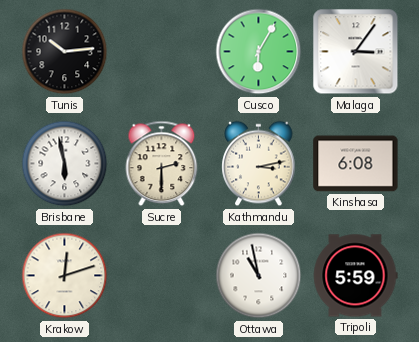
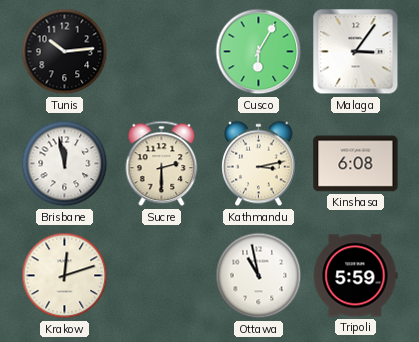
Brisbane: 5:58 -> 11:58 (65, 164)
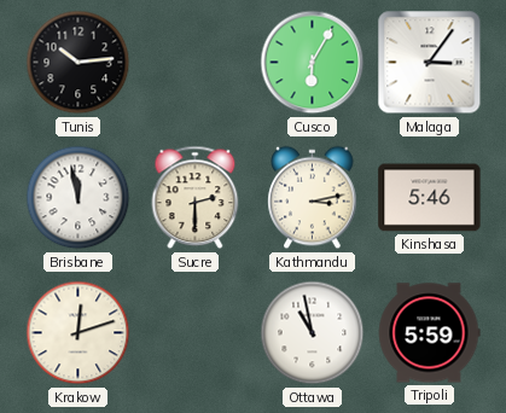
Kinshasa: 6:08 -> 5:46 (430, 198)
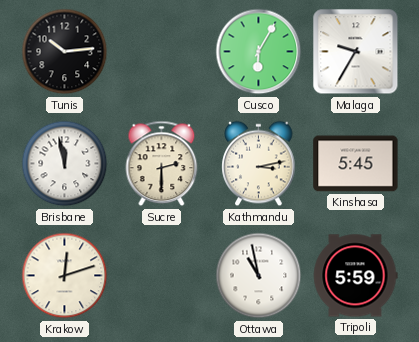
Malaga: 3:06 -> 9:35 (356, 52)
Kinshasa: 5:46 -> 5:45 (356, 164)
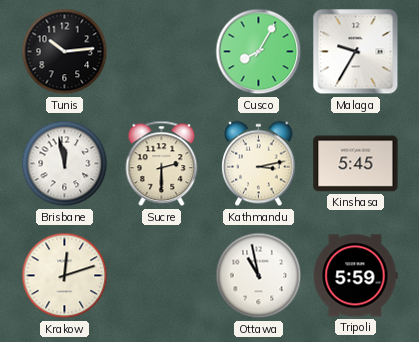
Cusco: 6:05 -> 8:05 (259, 52)
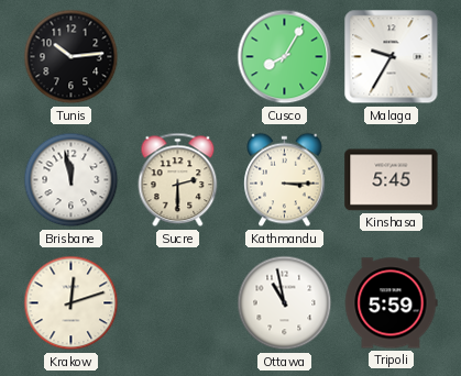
Kathmandu: 3:13 -> 3:15 (285, 180)
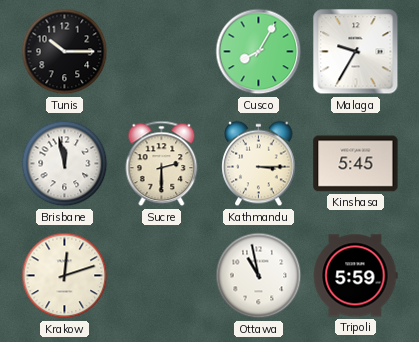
Tunis: 10:14 -> 10:15 (65, 52)
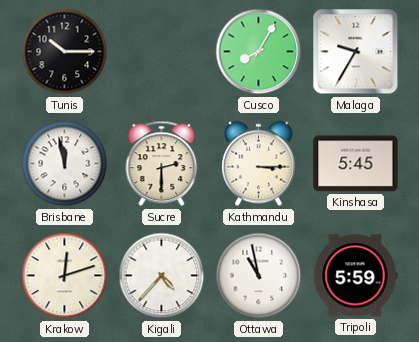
Kigali: none -> 4:37 (162, 276)
